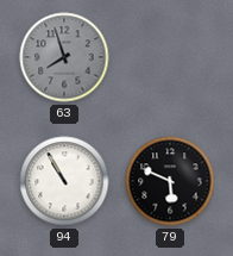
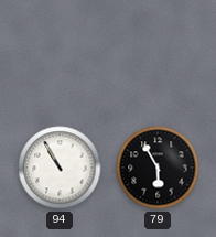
63: 7:57 -> none (64, 57)
79: 5:49 -> 5:55 (158, 168)
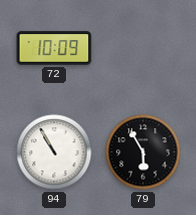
72: none -> 10:09 (54, 48)
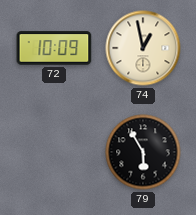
74: none -> 12:58 (143, 48)
94: 10:55 -> none (54, 152)
